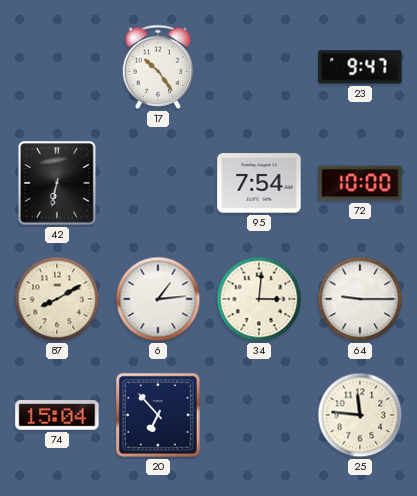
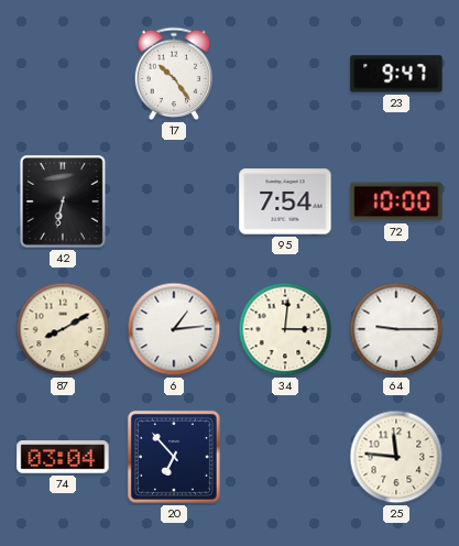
74: 15:04 -> 03:04 (63, 457)
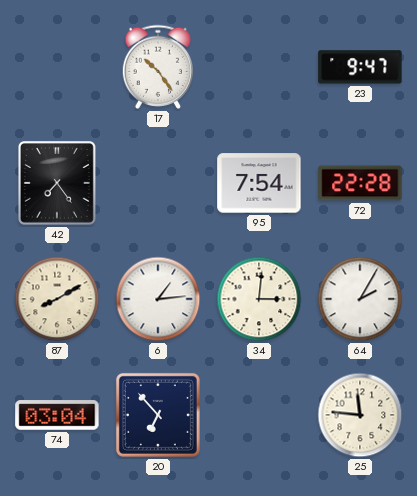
42: 6:32 -> 7:24 (57, 183)
72: 10:00 -> 22:28 (360, 183)
64: 9:15 -> 2:05 (360, 299)
